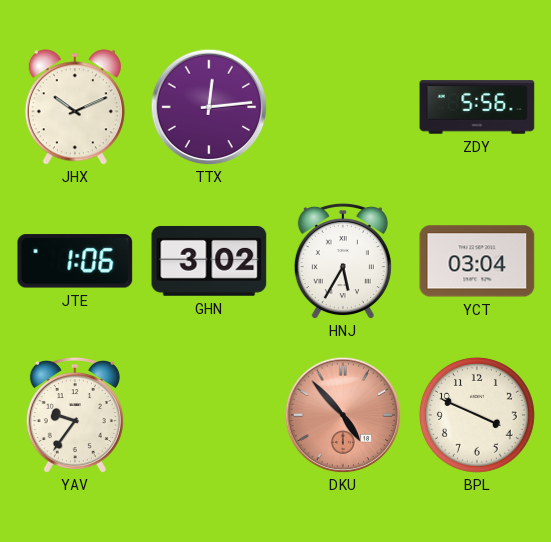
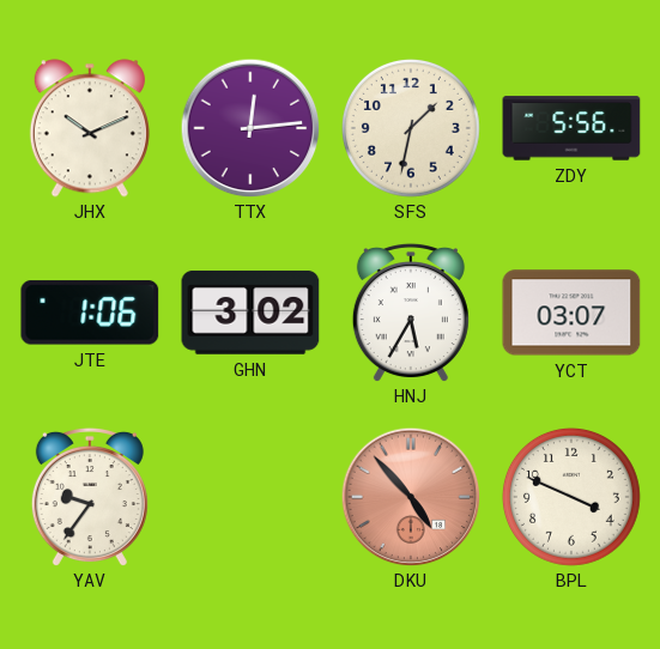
SFS: none -> 1:32 (411, 128)
YCT: 03:04 -> 03:07 (571, 313)
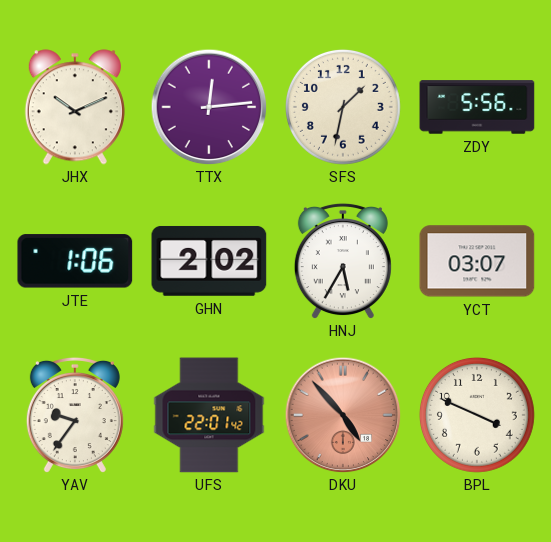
GHN: 3:02 -> 2:02 (209, 261)
UFS: none -> 22:01 (209, 415)
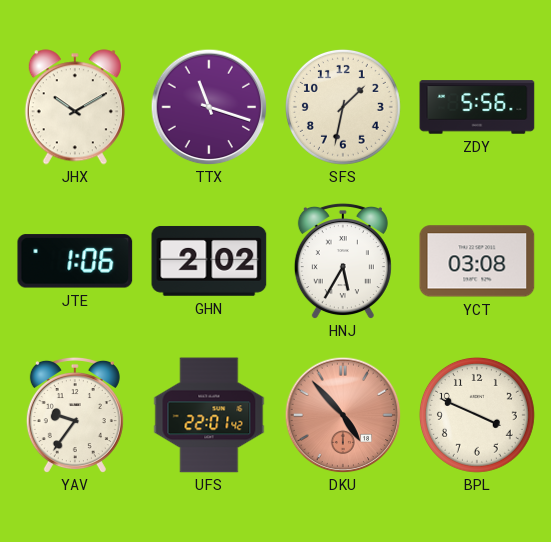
JHX: 10:11 -> 10:10 (75, 107)
TTX: 12:14 -> 11:18 (209, 107)
YCT: 03:07 -> 03:08 (477, 261)
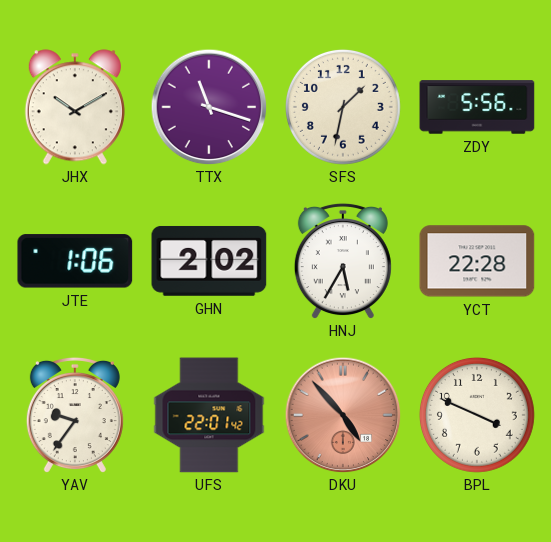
YCT: 03:08 -> 22:28 (477, 261)
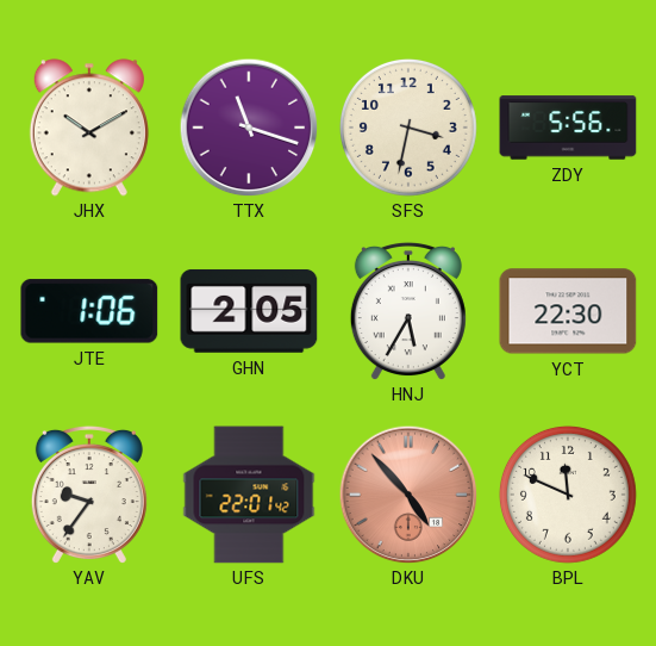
SFS: 1:32 -> 3:32 (408, 128)
GHN: 2:02 -> 2:05 (249, 311)
YCT: 22:28 -> 22:30 (568, 311)
BPL: 3:49 -> 11:49 (568, 495)
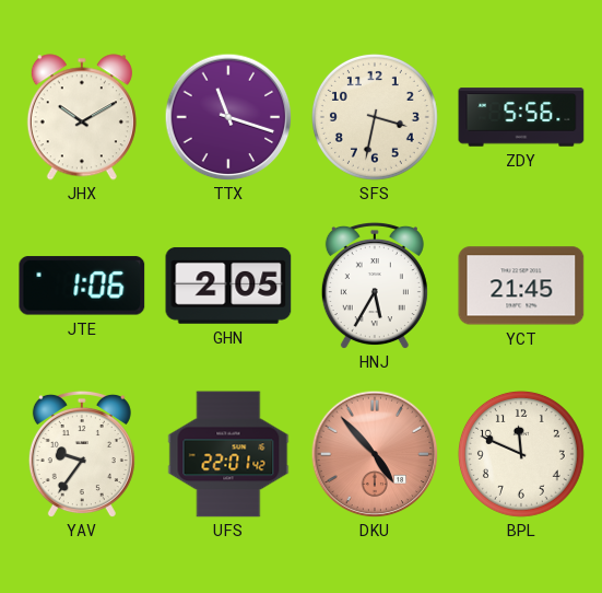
YCT: 22:30 -> 21:45 (521, 286)
